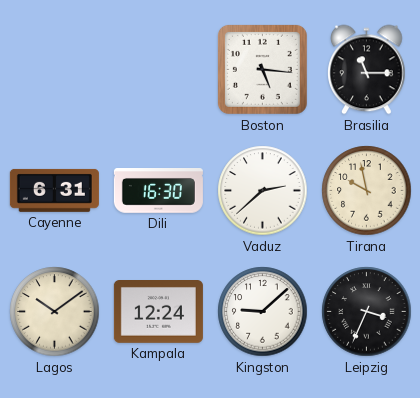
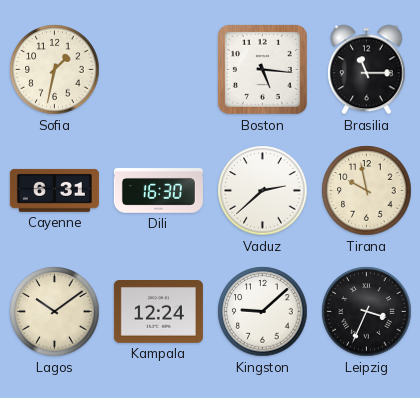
Sofia: none -> 1:32 (55, 70)
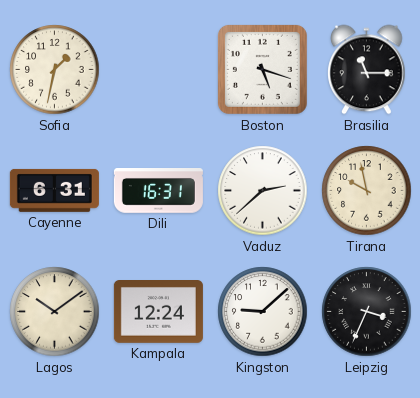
Boston: 5:16 -> 5:18 (262, 69)
Dili: 16:30 -> 16:31 (158, 191)
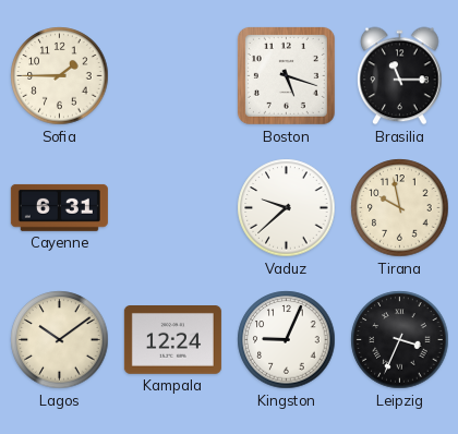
Sofia: 1:32 -> 1:45 (60, 76)
Dili: 16:31 -> none (158, 191)
Vaduz: 2:38 -> 9:38 (287, 208)
Kingston: 9:08 -> 9:04 (287, 340)
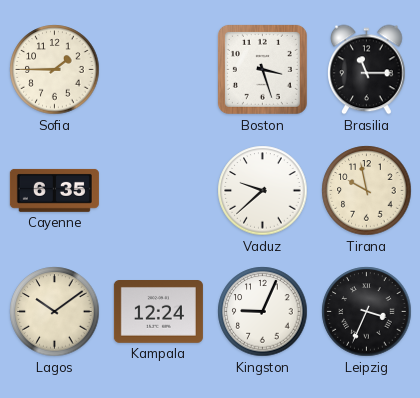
Boston: 5:18 -> 3:27 (262, 69)
Cayenne: 6:31 -> 6:35 (54, 190)
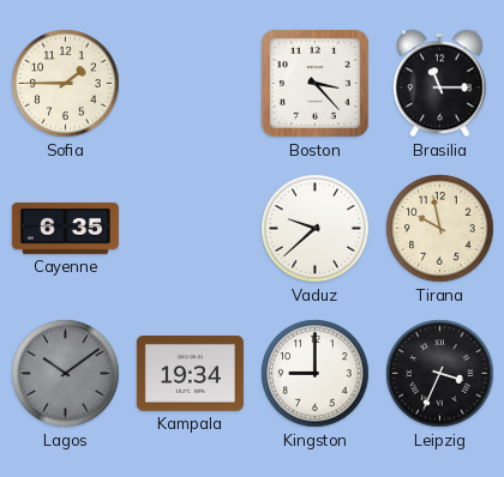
Boston: 3:27 -> 3:23 (314, 83)
Lagos dial: cream -> grey (66, 374)
Kampala: 12:24 -> 19:34 (190, 374)
Kingston: 9:04 -> 9:00 (316, 374)
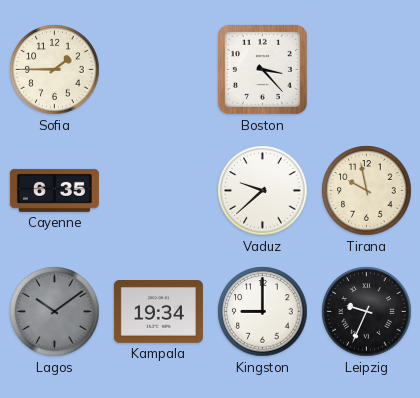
Brasilia: 11:15 -> none (440, 84)
Leipzig: 3:34 -> 9:34 (367, 312)
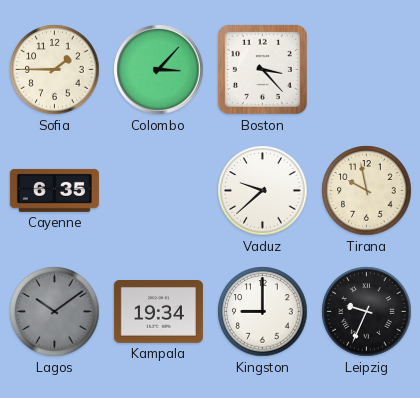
Colombo: none -> 3:07 (159, 70)
